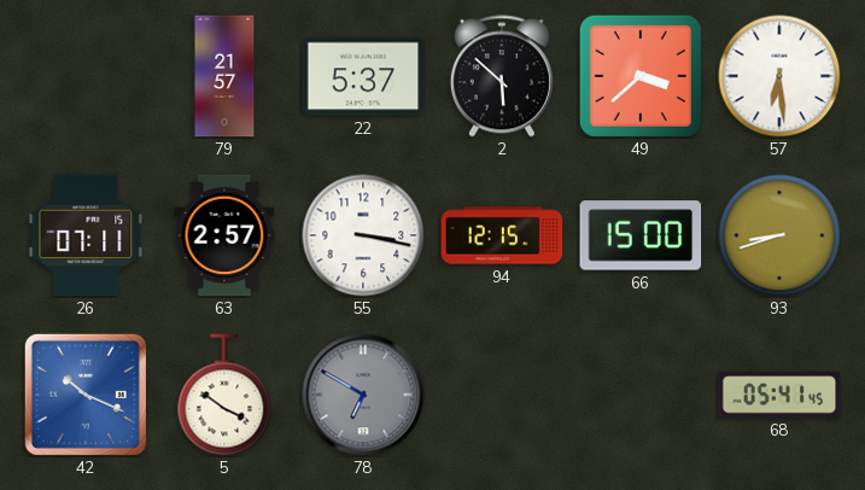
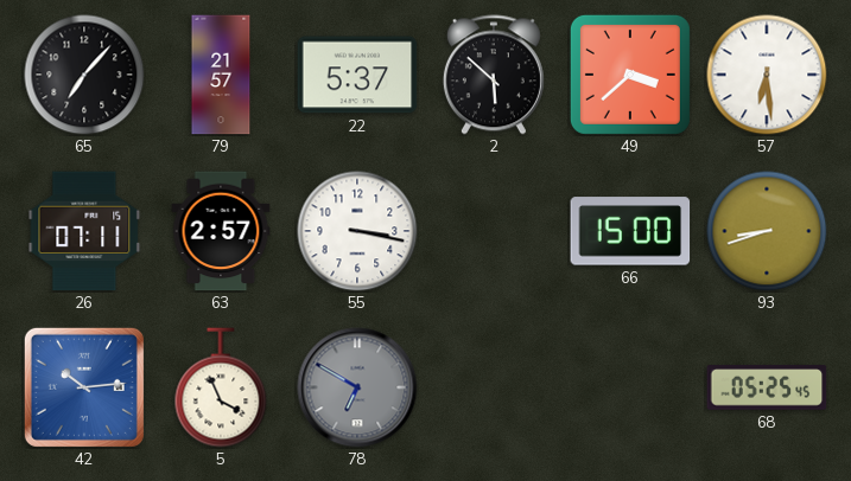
65: none -> 7:07 (84, 75)
94: 12:15 -> none (502, 235)
42: 10:19 -> 10:14 (84, 387)
5: 3:51 -> 3:56 (221, 387)
68: 05:41 -> 05:25 (767, 387)
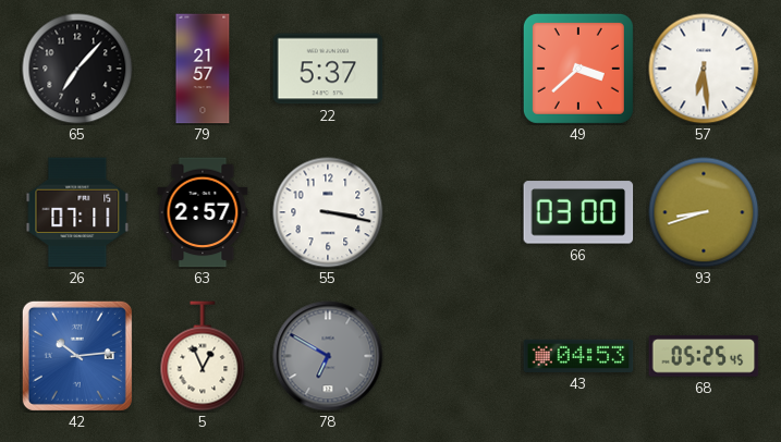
2: 5:52 -> none (494, 75)
66: 15:00 -> 03:00 (578, 212)
5: 3:56 -> 12:56 (203, 356)
43: none -> 04:53 (578, 356)
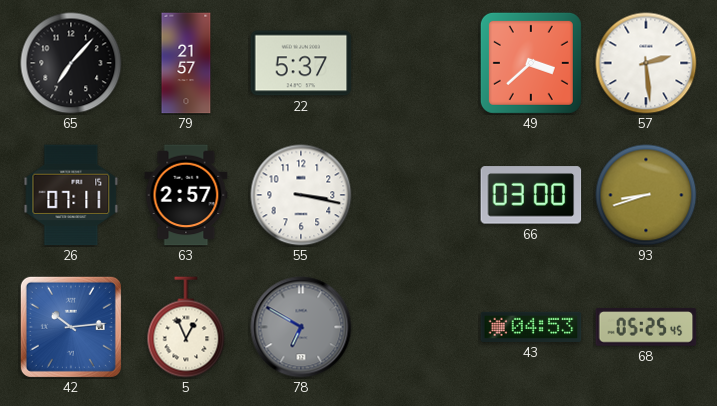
57: 6:29 -> 2:29 (646, 63)
